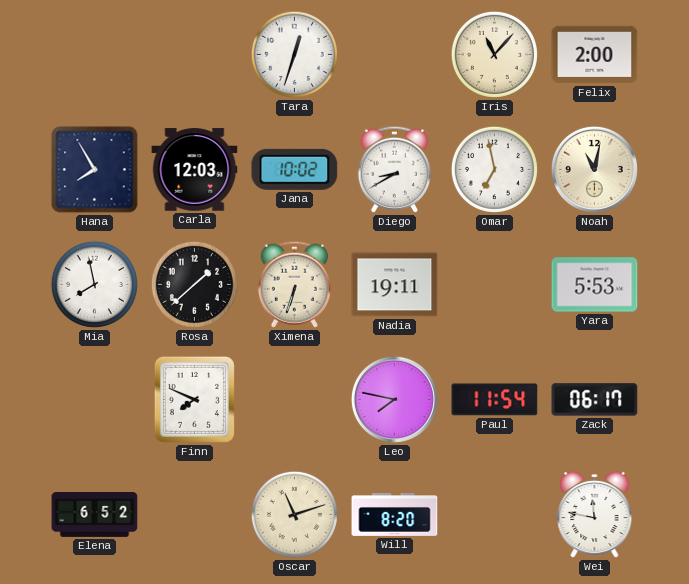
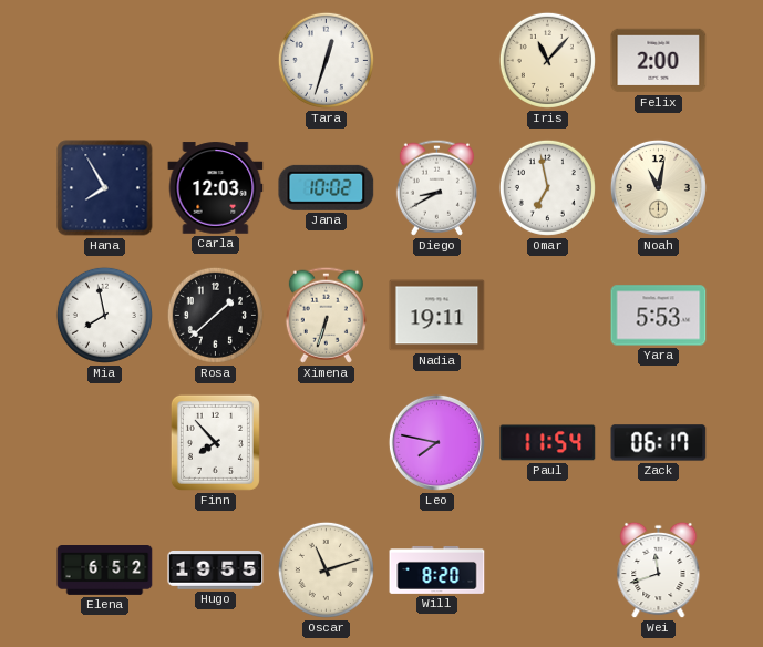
Finn: 7:49 -> 7:53 (215, 442)
Hugo: none -> 19:55 (216, 571)
Wei: 11:47 -> 11:42 (659, 571)
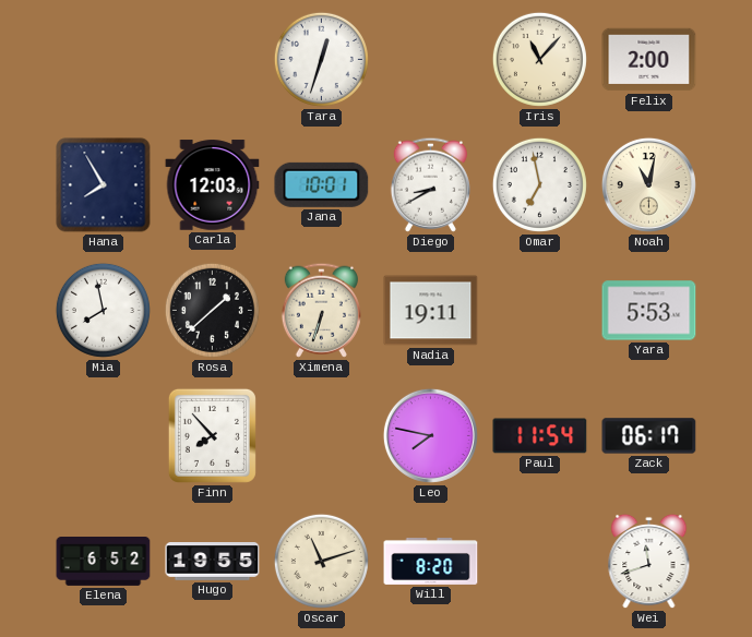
Jana: 10:02 -> 10:01 (322, 184)
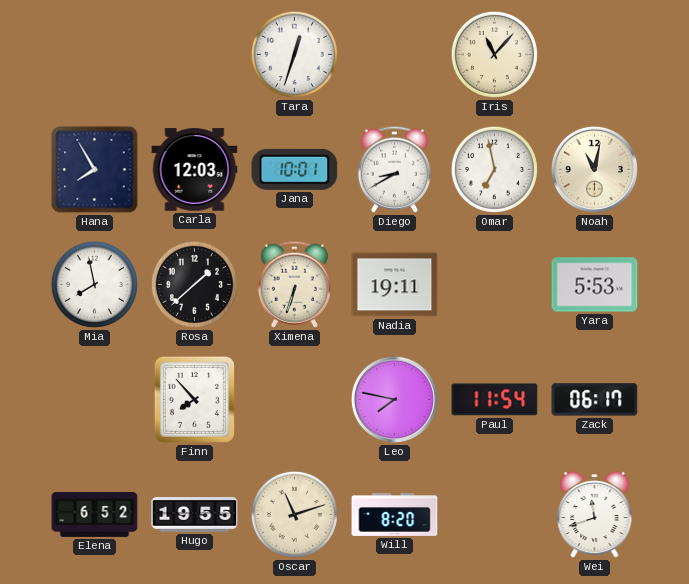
Felix: 2:00 -> none (649, 60)
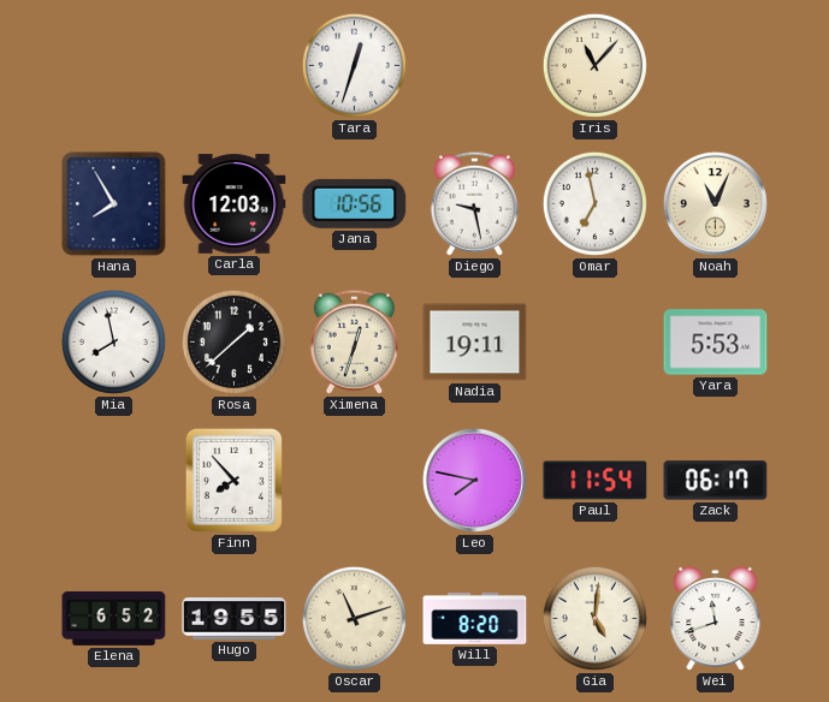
Jana: 10:01 -> 10:56 (355, 203)
Diego: 8:40 -> 9:28 (474, 203)
Noah: 11:02 -> 11:04 (715, 203)
Ximena: 6:33 -> 12:33 (354, 341)
Gia: none -> 5:01 (594, 618)
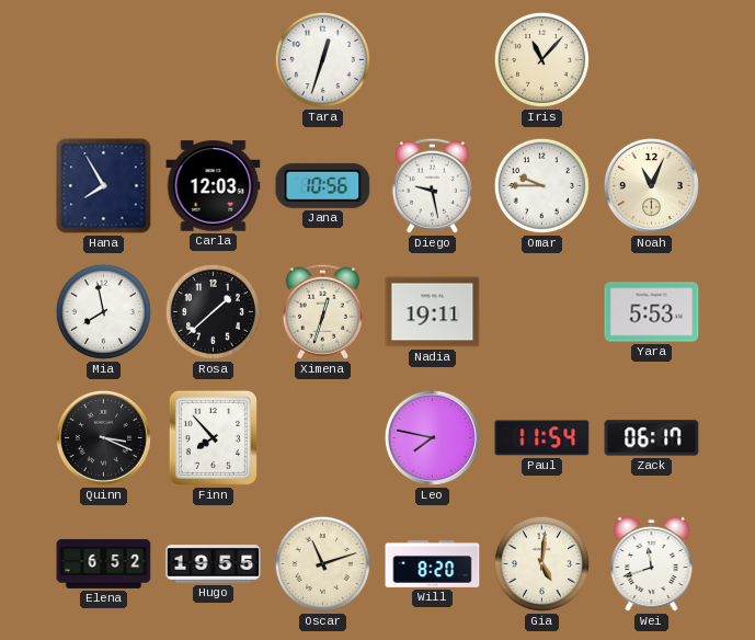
Omar: 6:58 -> 9:45 (541, 185)
Quinn: none -> 3:19 (103, 437)
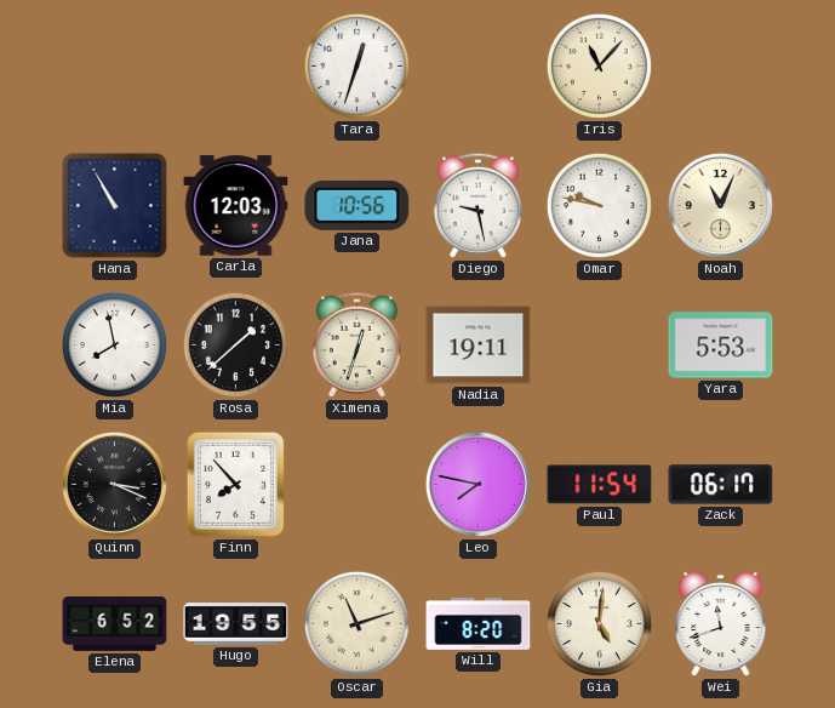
Hana: 7:55 -> 10:55 (115, 206)
Omar: 9:45 -> 9:47 (599, 205)
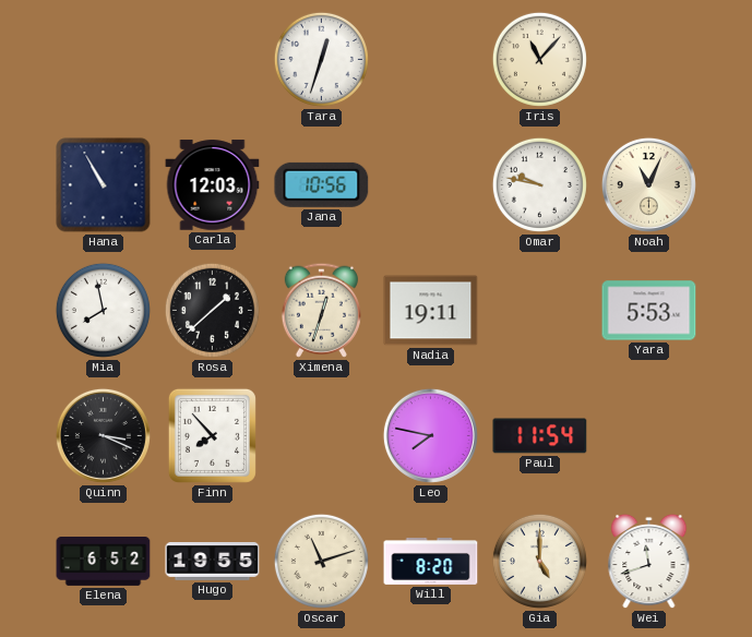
Diego: 9:28 -> none (477, 205)
Zack: 06:17 -> none (721, 485)
Gia: 5:01 -> 5:00 (539, 561)
